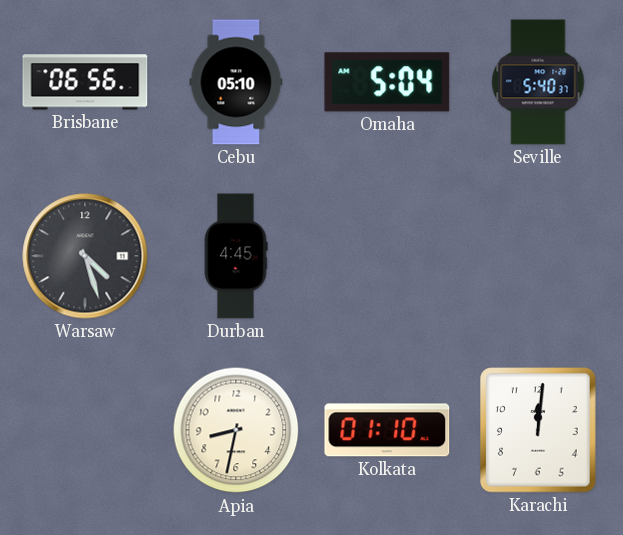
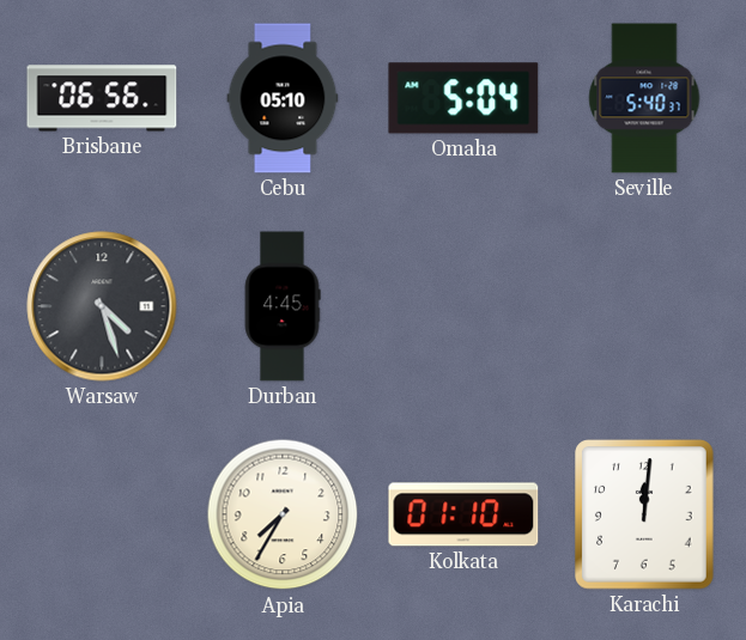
Apia: 8:32 -> 7:35 (283, 514)
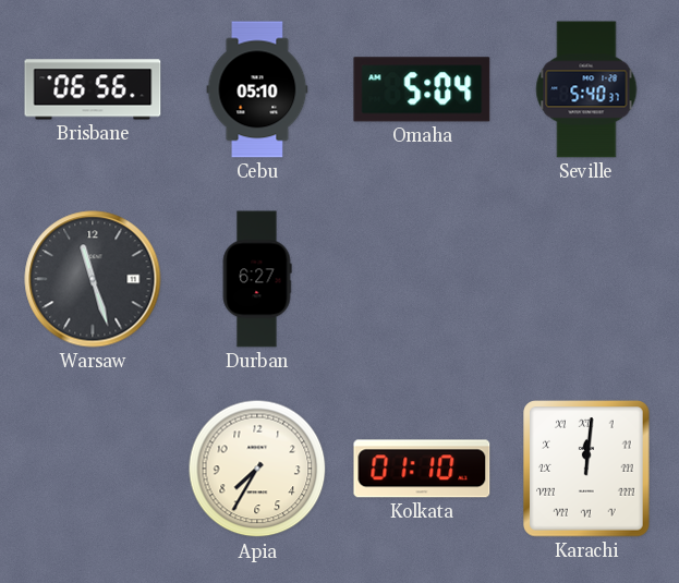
Warsaw: 4:27 -> 11:27 (93, 279)
Durban: 4:45 -> 6:27 (257, 279)
Karachi numerals: Arabic -> Roman (586, 469)
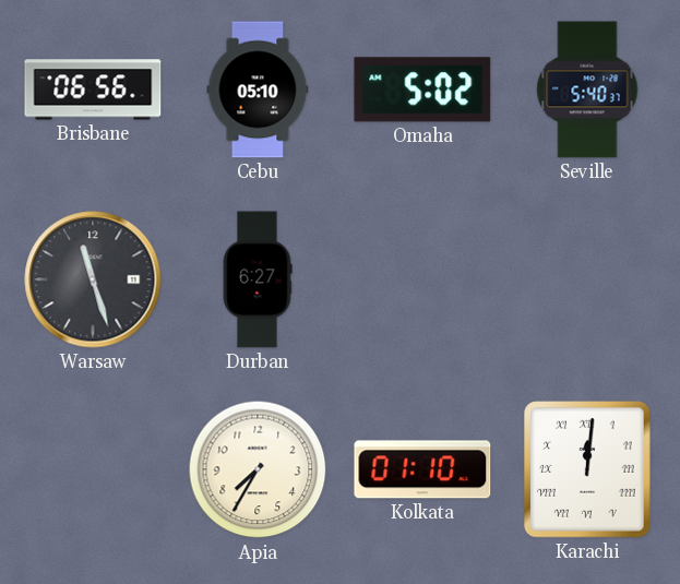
Omaha: 5:04 -> 5:02 (422, 90)
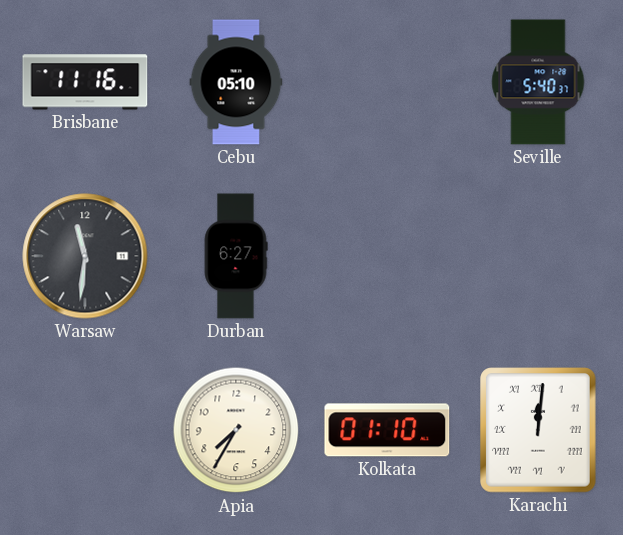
Brisbane: 06:56 -> 11:16 (85, 82)
Omaha: 5:02 -> none (422, 90)
Warsaw: 11:27 -> 11:31 (85, 256)
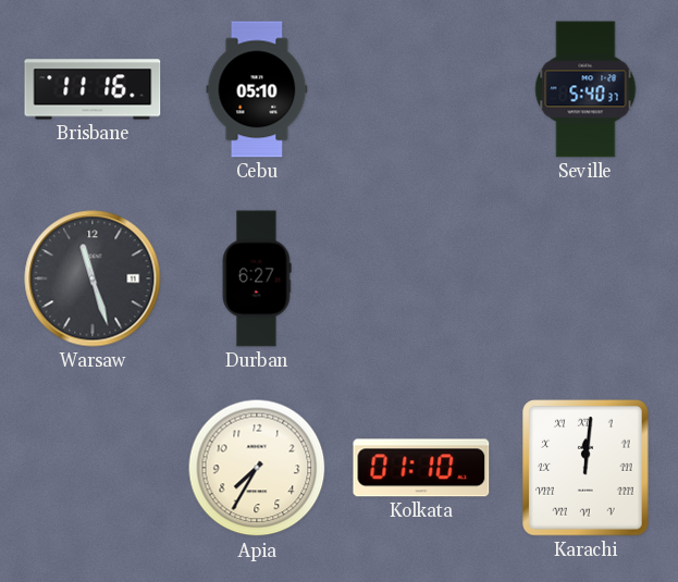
Warsaw: 11:31 -> 11:27 (93, 278)
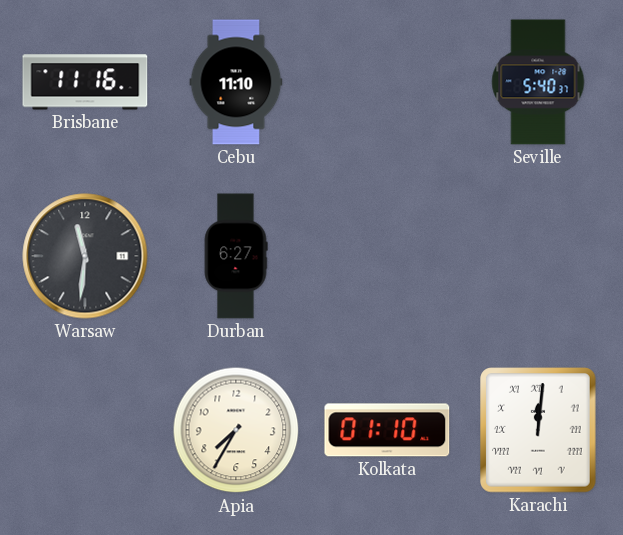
Cebu: 05:10 -> 11:10 (236, 82)
Warsaw: 11:27 -> 11:31 (85, 256)
